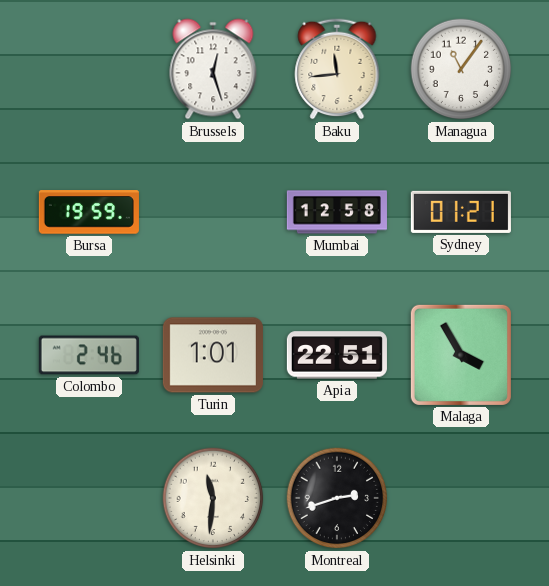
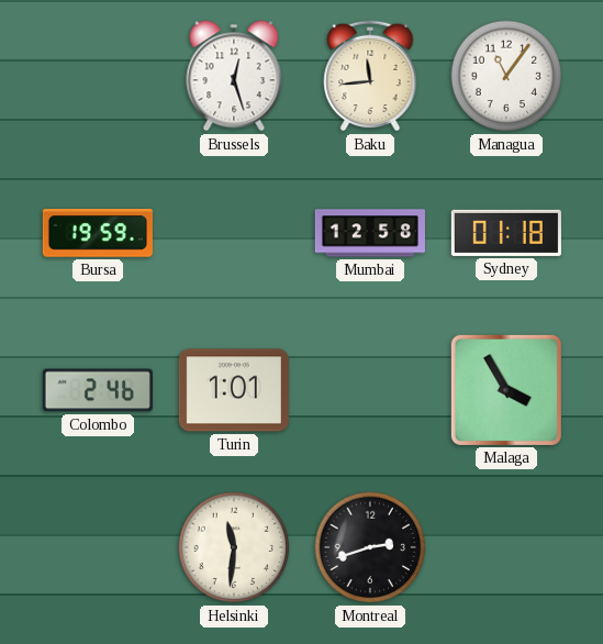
Sydney: 01:21 -> 01:18 (506, 233)
Apia: 22:51 -> none (337, 355)
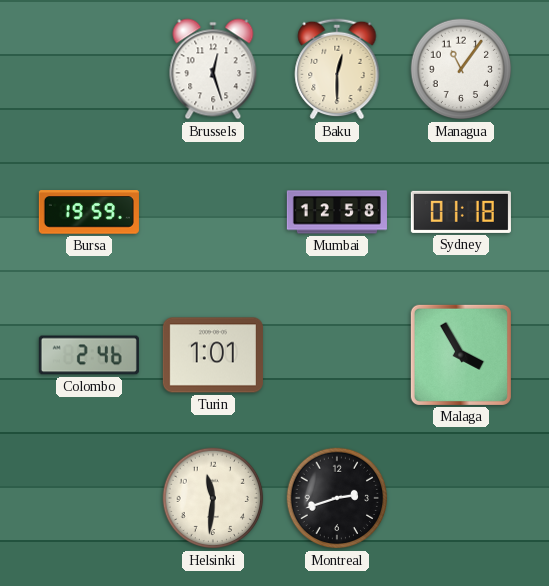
Baku: 11:44 -> 12:30 (337, 69)
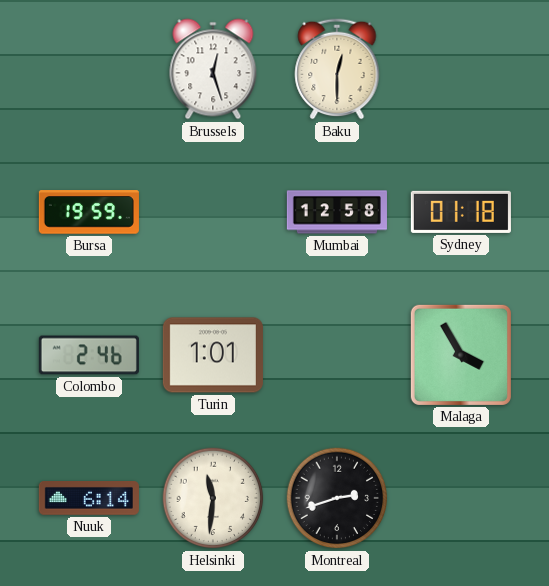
Managua: 11:06 -> none (461, 69)
Nuuk: none -> 6:14 (89, 498)
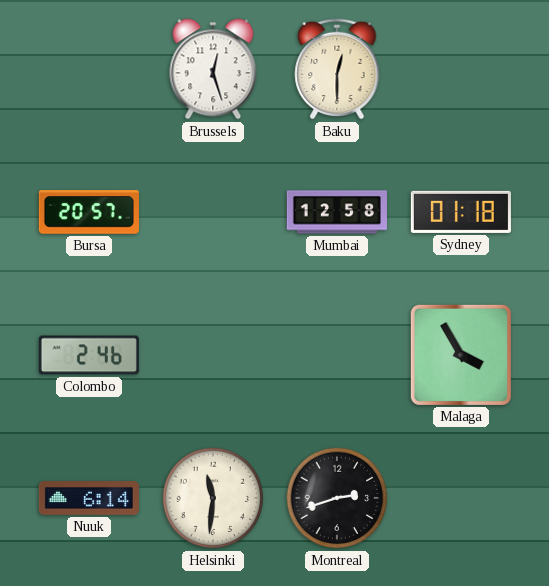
Bursa: 19:59 -> 20:57 (89, 212)
Turin: 1:01 -> none (213, 355)
